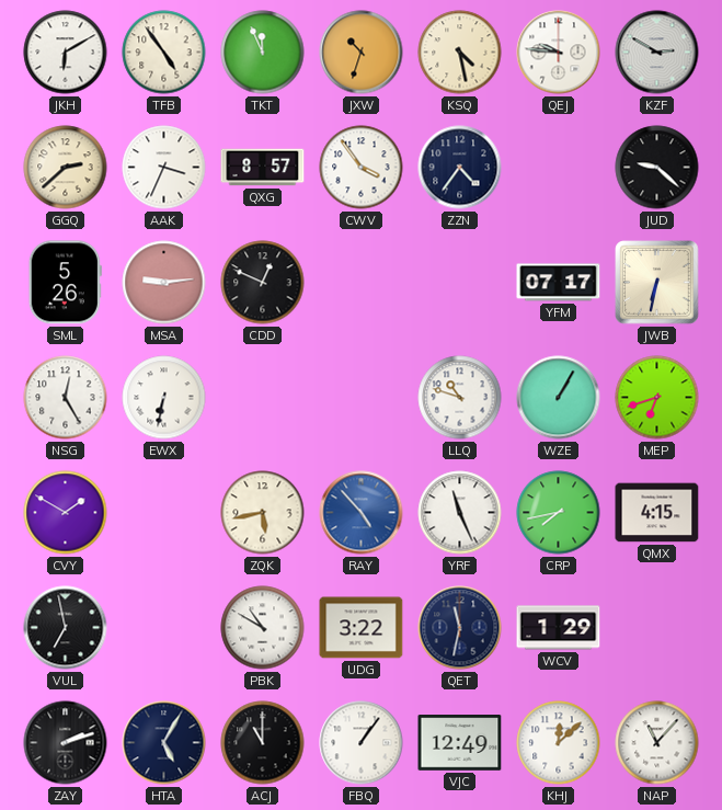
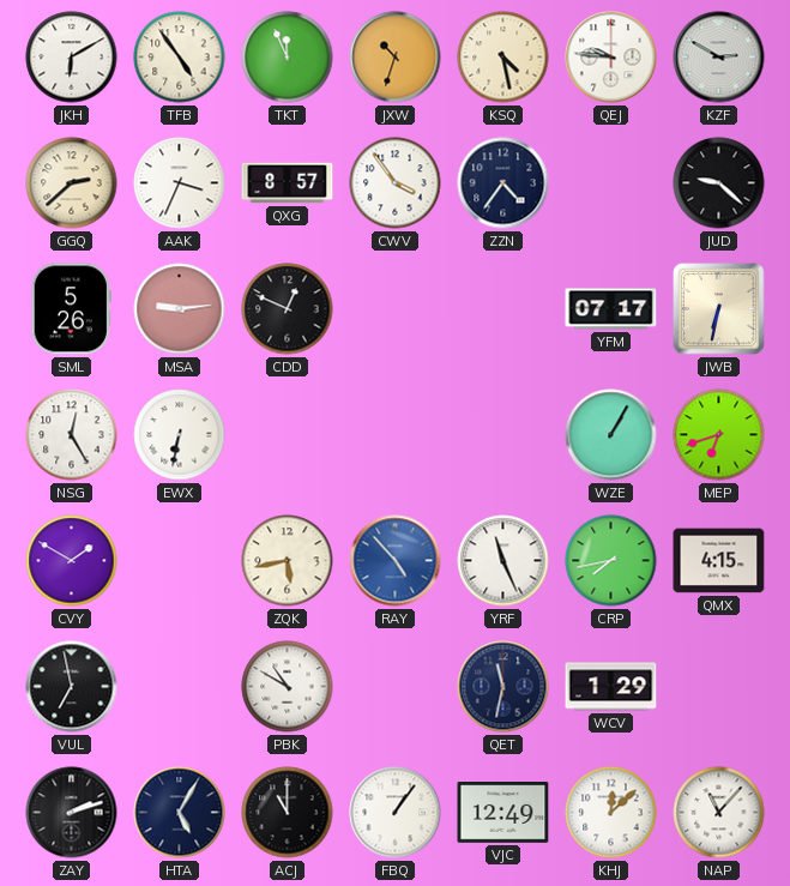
LLQ: 10:48 -> none (460, 398)
UDG: 3:22 -> none (362, 628)
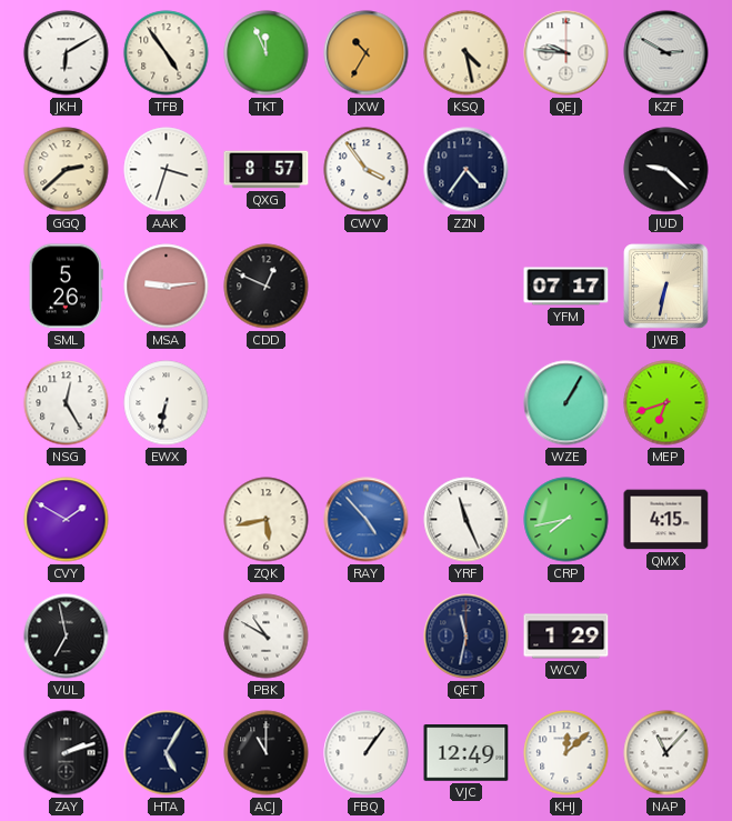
JXW: 10:33 -> 10:35 (367, 53)
AAK: 3:34 -> 3:33 (167, 170)
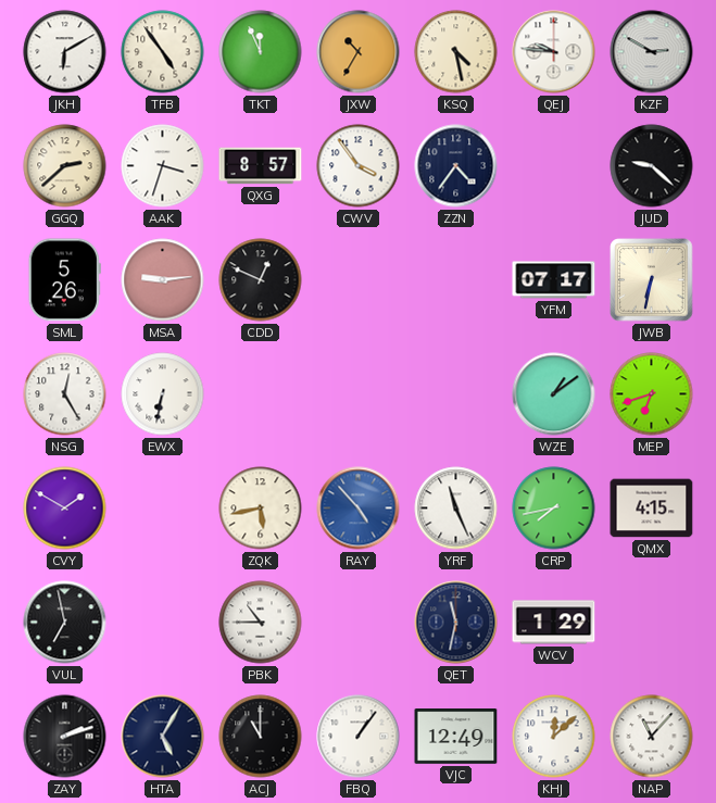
WZE: 1:05 -> 1:09 (554, 394)
PBK: 10:50 -> 10:45 (261, 623)
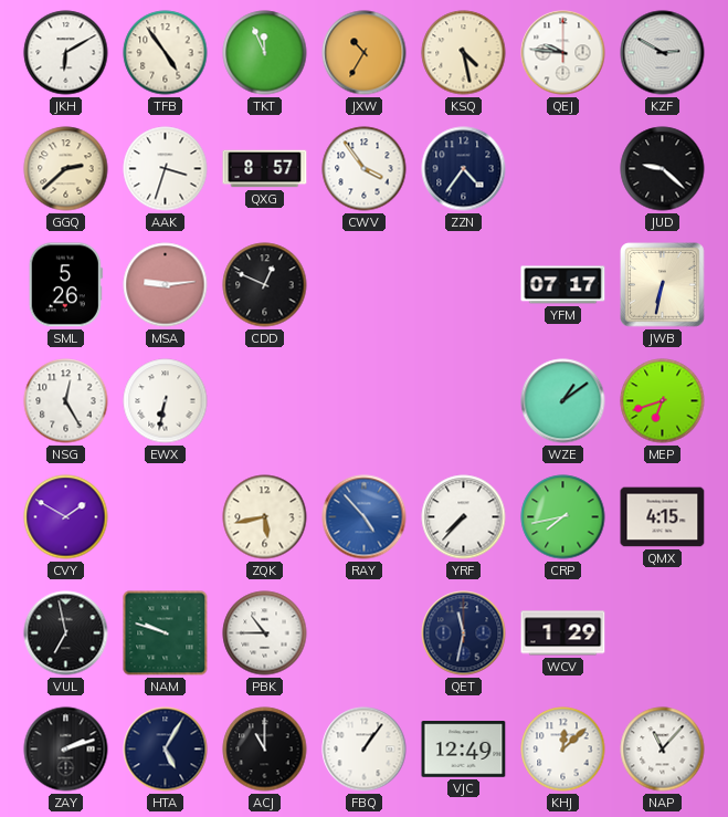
YRF: 11:26 -> 7:37 (464, 517)
NAM: none -> 9:48 (166, 633)
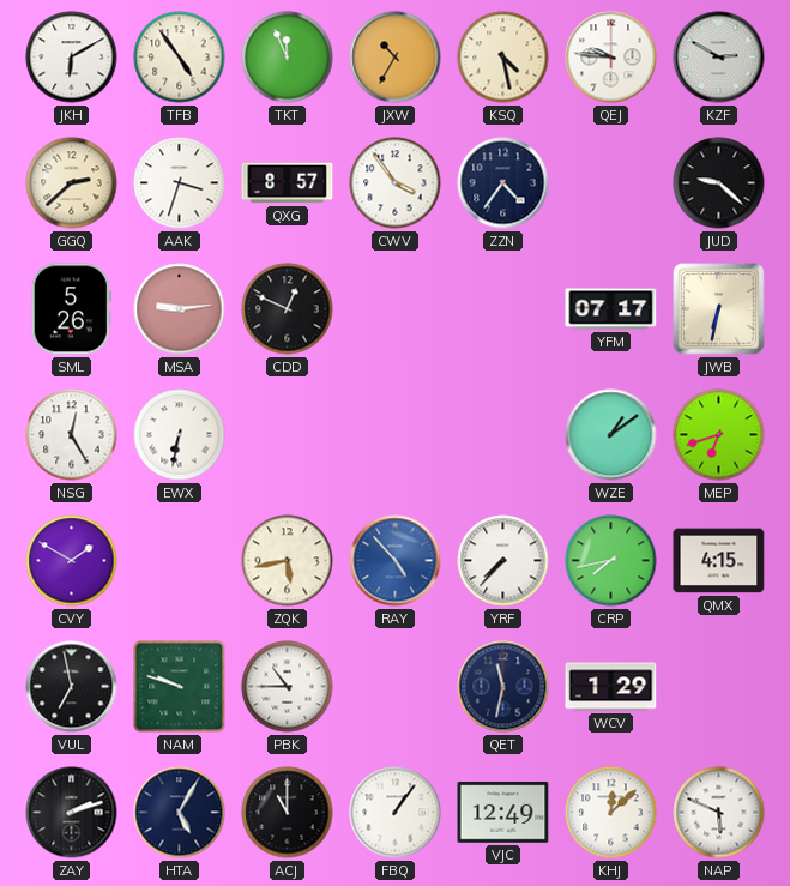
NAP: 11:07 -> 5:49 (719, 813)
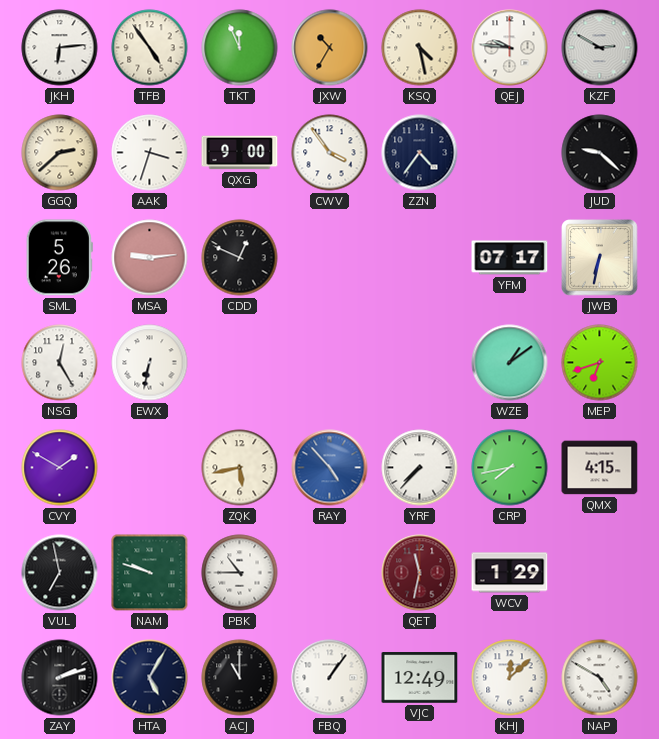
JKH: 6:10 -> 6:14 (60, 48)
QXG: 8:57 -> 9:00 (240, 153)
QET dial: navy -> burgundy (420, 573)
NAP: 5:49 -> 4:50 (600, 678)
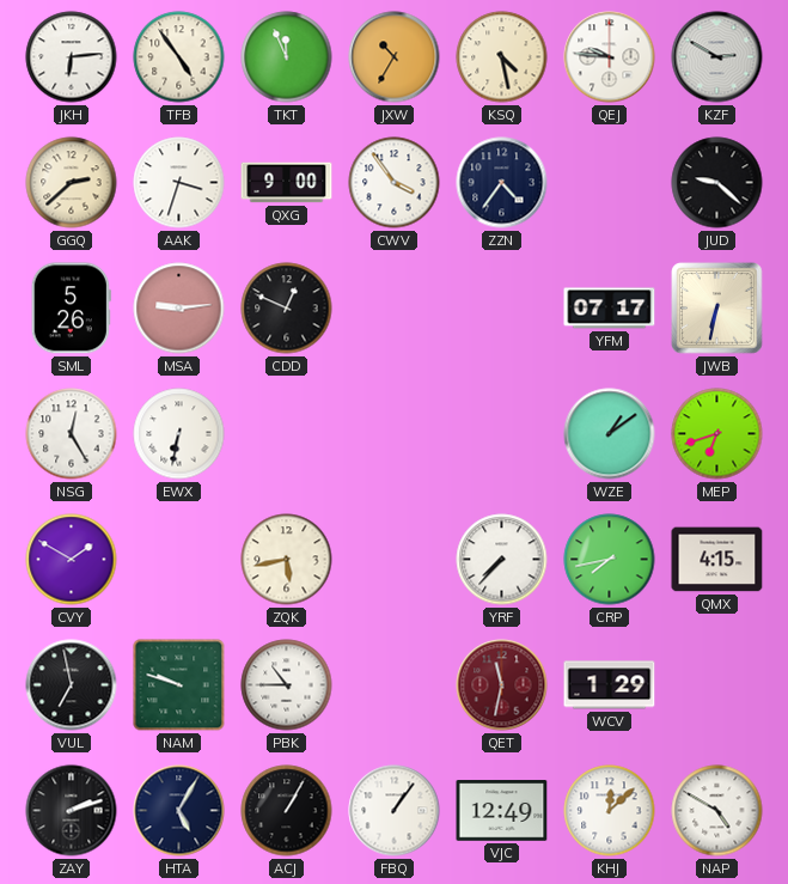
RAY: 4:53 -> none (330, 468)
ACJ: 11:00 -> 1:05 (287, 811)
